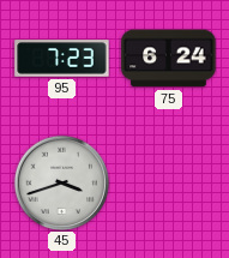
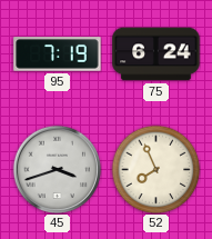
95: 7:23 -> 7:19 (58, 54)
52: none -> 7:56 (155, 169)
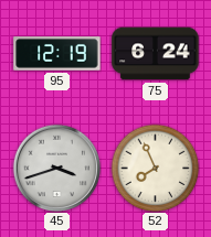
95: 7:19 -> 12:19 (57, 54)
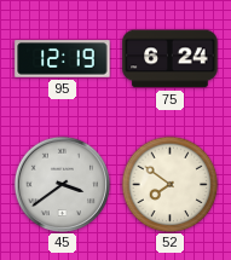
45: 3:42 -> 3:39 (62, 184)
52: 7:56 -> 7:51 (169, 184)
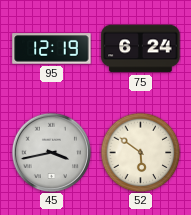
45: 3:39 -> 3:43 (51, 152)
52: 7:51 -> 5:51 (140, 152)
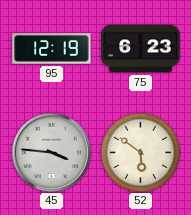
75: 6:24 -> 6:23 (141, 49)
45: 3:43 -> 3:46 (51, 152)
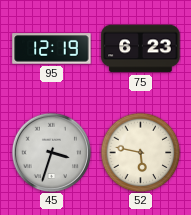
45: 3:46 -> 3:33 (51, 152)
52: 5:51 -> 5:47 (140, 152)
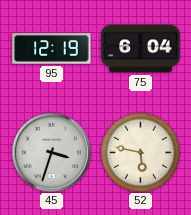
75: 6:23 -> 6:04 (141, 49)
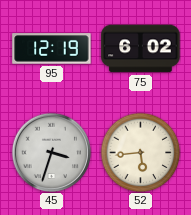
75: 6:04 -> 6:02 (141, 49)
52: 5:47 -> 5:44 (140, 152)
